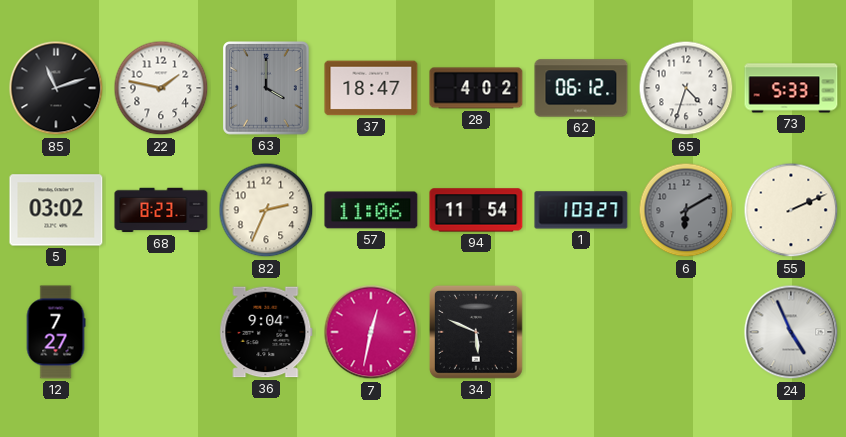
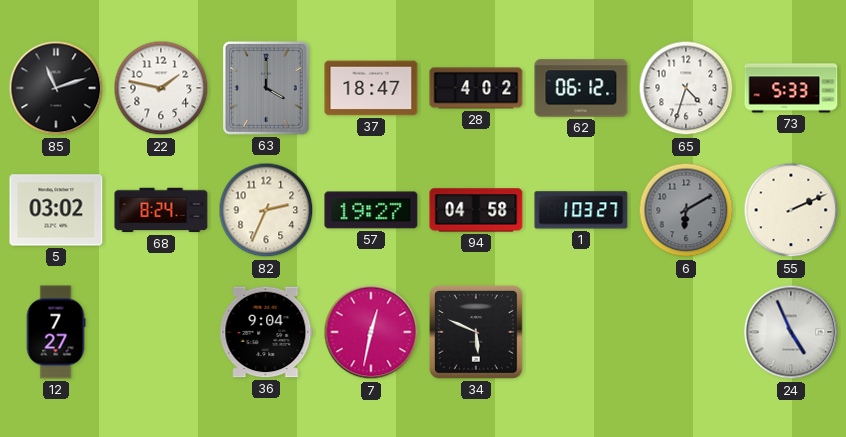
68: 8:23 -> 8:24 (161, 210)
57: 11:06 -> 19:27 (371, 210)
94: 11:54 -> 04:58 (476, 210)
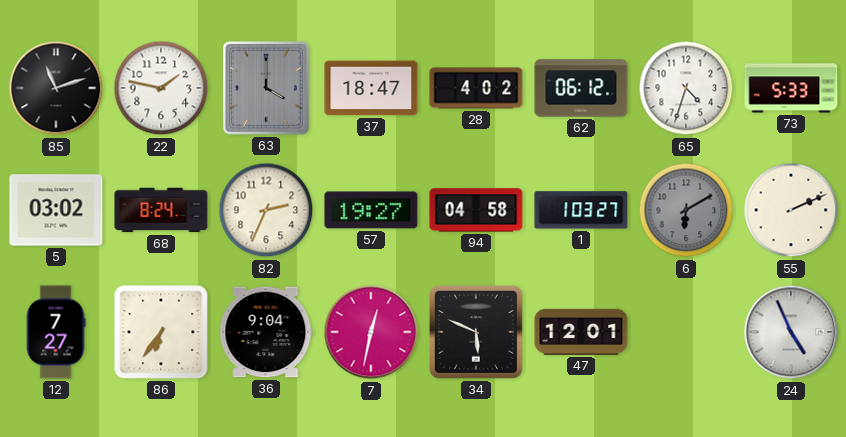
86: none -> 6:36 (161, 332)
47: none -> 12:01 (581, 332)
